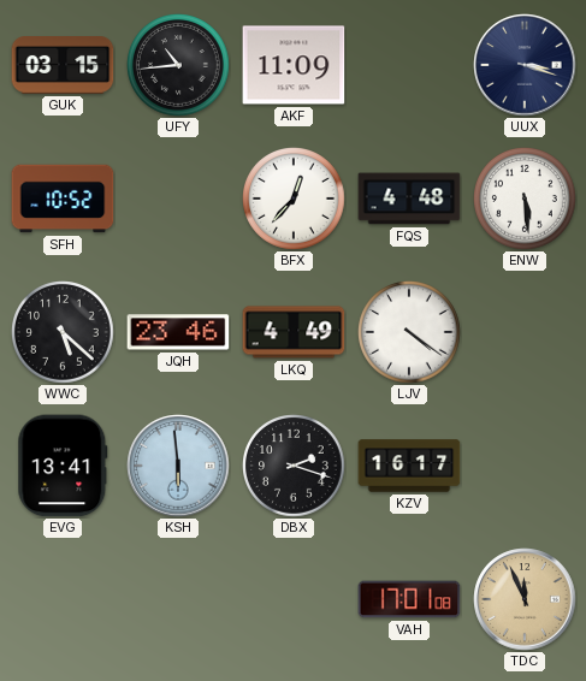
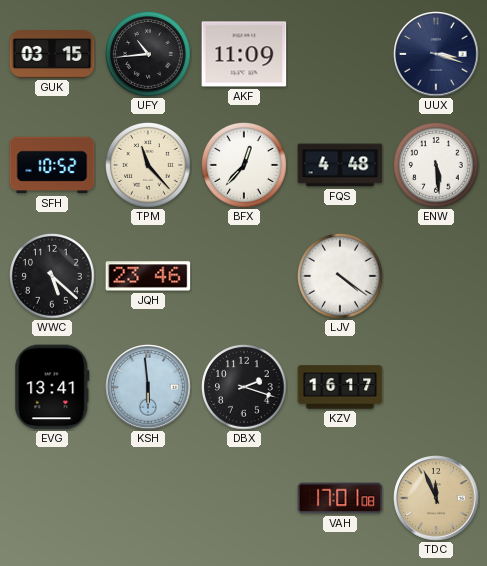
TPM: none -> 11:23 (149, 166)
LKQ: 4:49 -> none (294, 332)
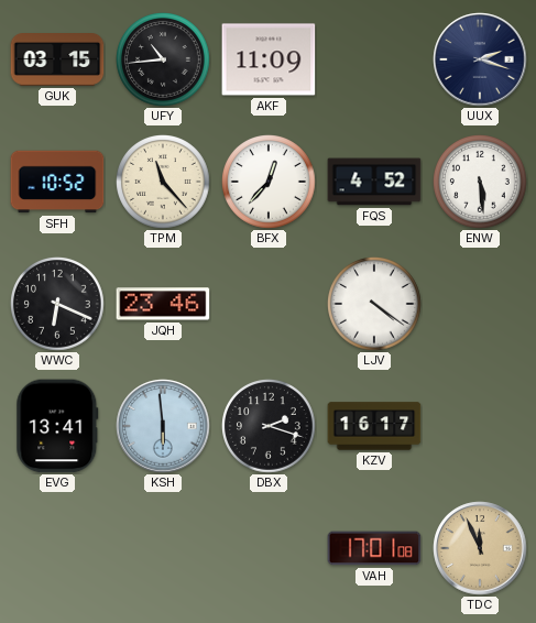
UUX: 3:18 -> 2:18 (480, 59)
FQS: 4:48 -> 4:52 (374, 182)
WWC: 5:22 -> 6:19 (58, 305)
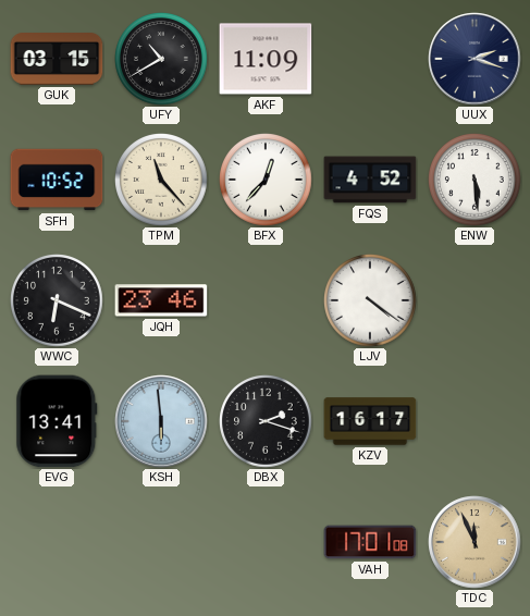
UFY: 10:44 -> 10:40 (162, 60)
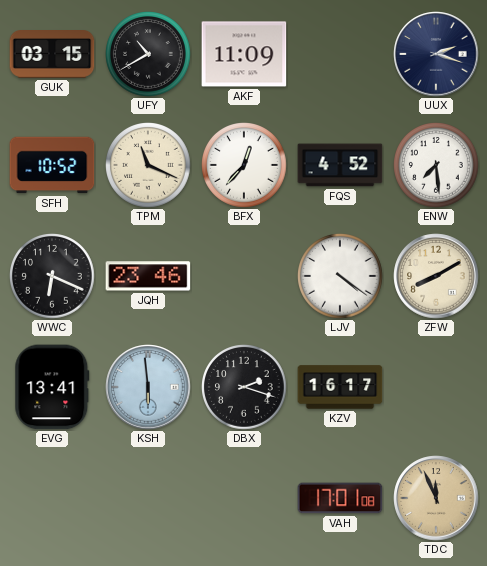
TPM: 11:23 -> 11:19 (149, 166)
ENW: 5:29 -> 7:29 (437, 166)
ZFW: none -> 8:10 (436, 276)
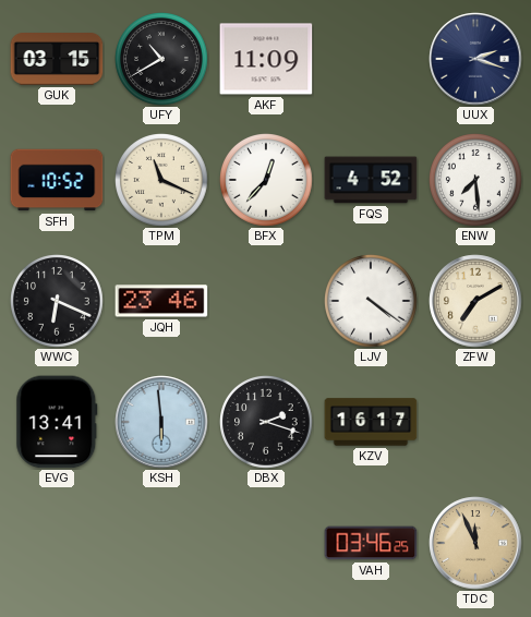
ZFW: 8:10 -> 7:10 (475, 301)
VAH: 17:01 -> 03:46 (371, 543)
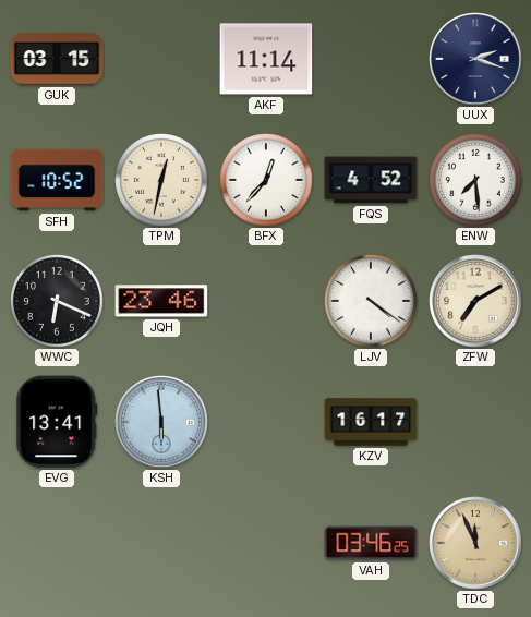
UFY: 10:40 -> none (162, 60)
AKF: 11:09 -> 11:14 (266, 59)
TPM: 11:19 -> 12:32 (162, 181)
DBX: 2:18 -> none (267, 423)
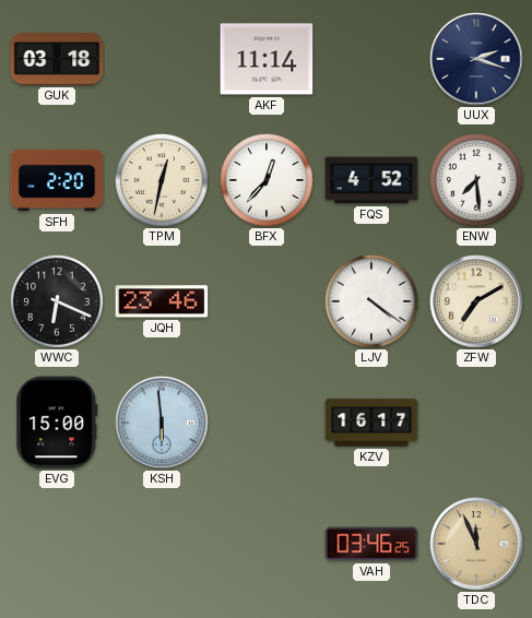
GUK: 03:15 -> 03:18 (57, 60)
SFH: 10:52 -> 2:20 (57, 180)
EVG: 13:41 -> 15:00 (57, 423)
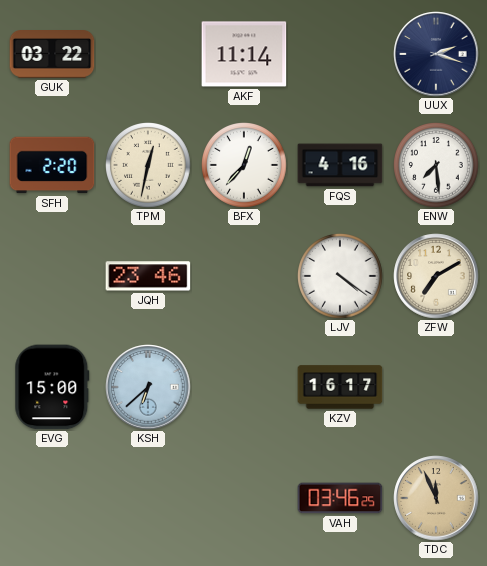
GUK: 03:18 -> 03:22 (52, 55)
FQS: 4:52 -> 4:16 (340, 165)
WWC: 6:19 -> none (58, 302)
KSH: 5:59 -> 6:38 (148, 387)
